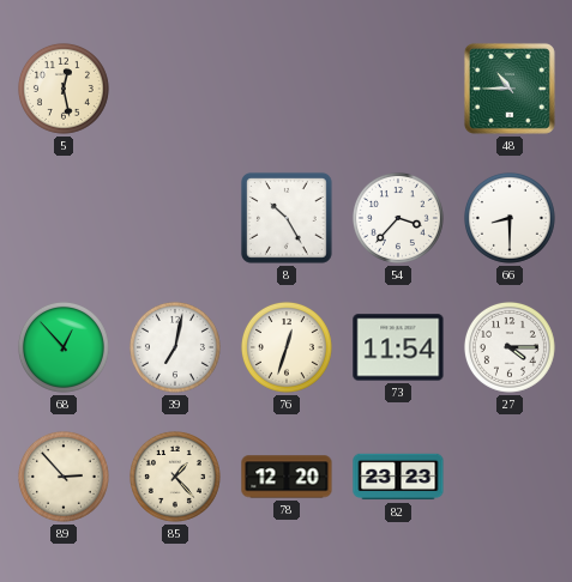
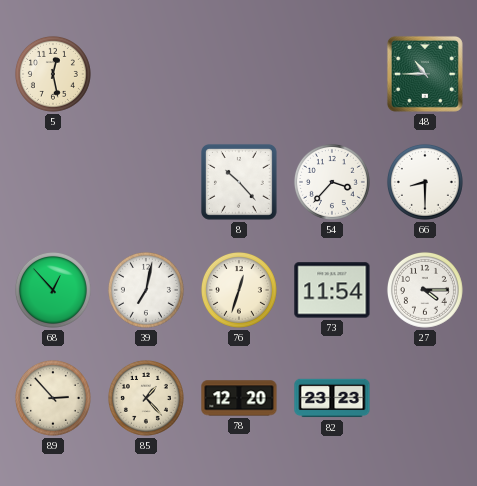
8: 10:25 -> 10:23 (239, 182)
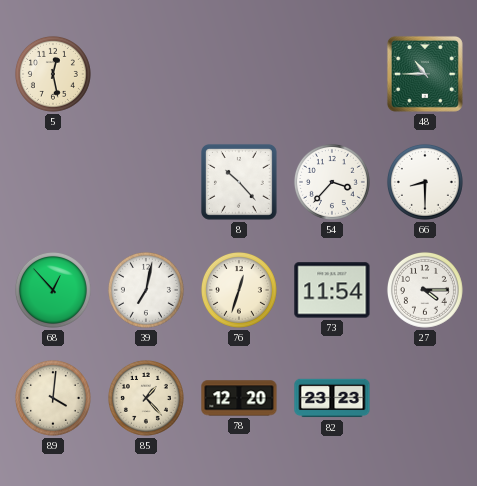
89: 2:53 -> 4:01 (53, 398)
